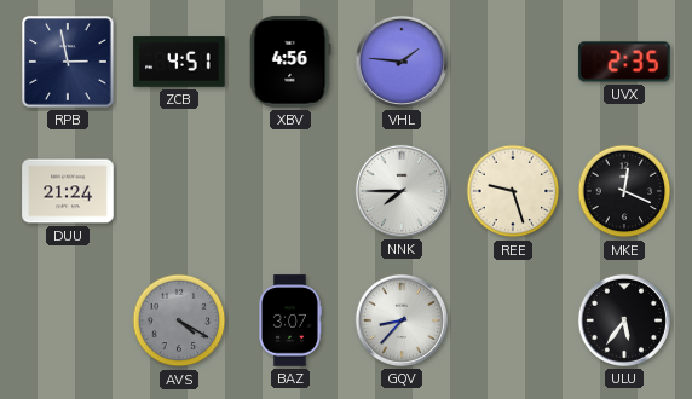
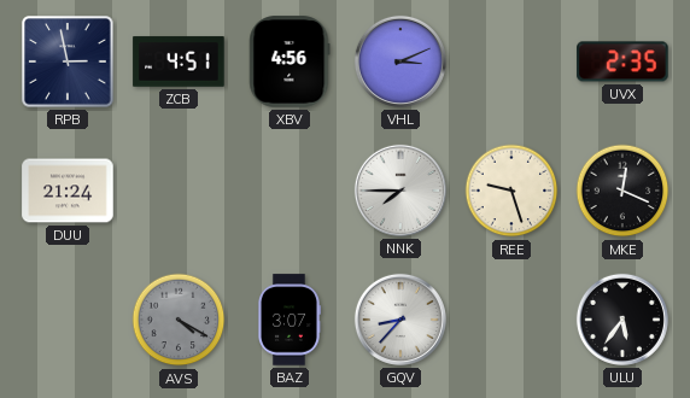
VHL: 1:46 -> 3:11 (400, 62)
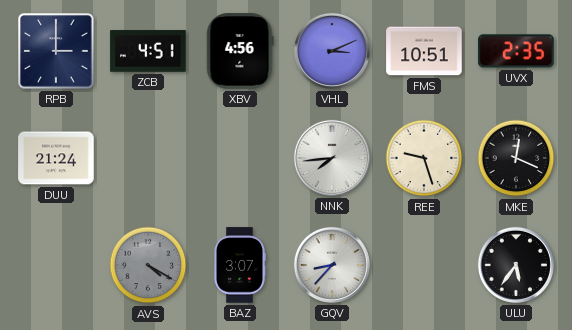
RPB: 2:58 -> 3:00 (56, 51)
FMS: none -> 10:51 (424, 51)
NNK: 7:45 -> 7:44 (332, 158)
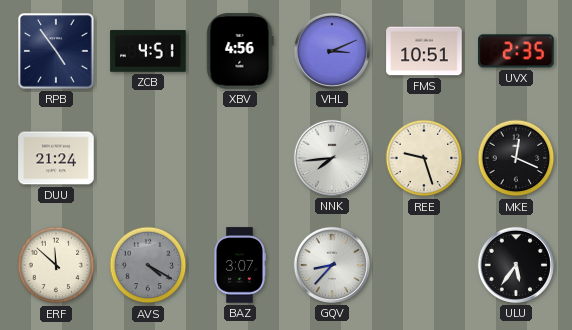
RPB: 3:00 -> 4:54 (56, 51)
ERF: none -> 11:52 (56, 265)
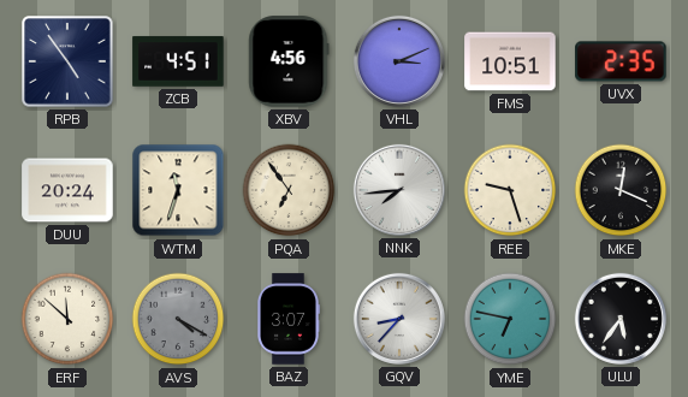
DUU: 21:24 -> 20:24 (67, 190)
WTM: none -> 11:33 (178, 190)
PQA: none -> 6:54 (289, 190)
YME: none -> 6:47 (510, 319)
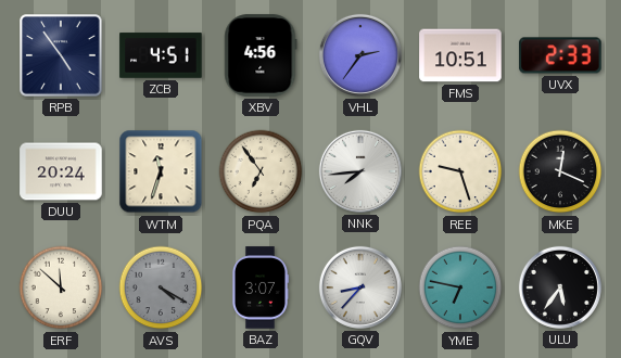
VHL: 3:11 -> 2:36 (360, 55)
UVX: 2:35 -> 2:33 (560, 55)
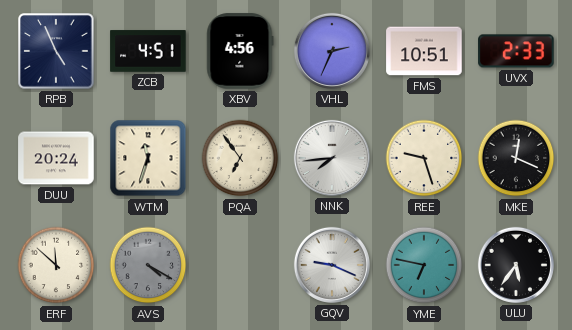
RPB: 4:54 -> 4:56 (56, 51)
VHL: 2:36 -> 2:34 (332, 51)
BAZ: 3:07 -> none (259, 287)
GQV: 8:37 -> 9:19 (332, 265)
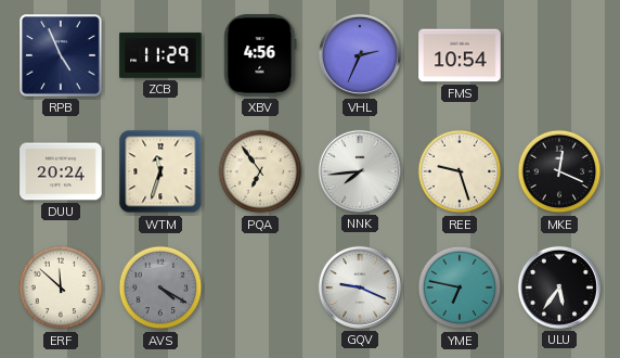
ZCB: 4:51 -> 11:29 (160, 55)
FMS: 10:51 -> 10:54 (460, 55)
UVX: 2:33 -> none (516, 51)
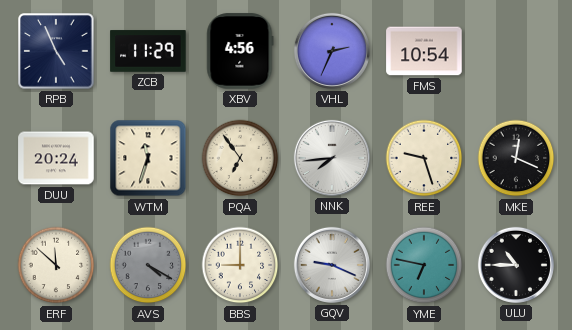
BBS: none -> 9:00 (240, 265)
ULU: 5:36 -> 10:45 (516, 265)
